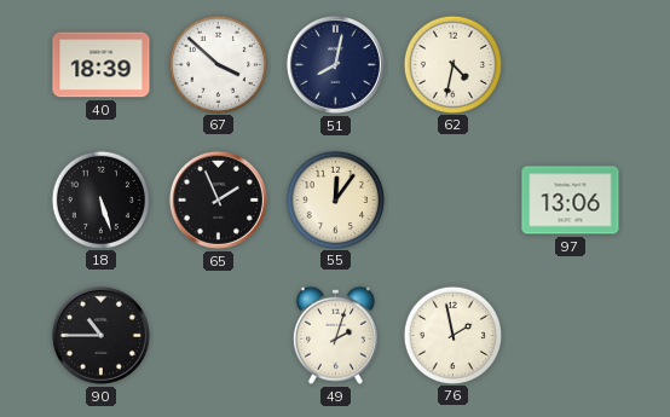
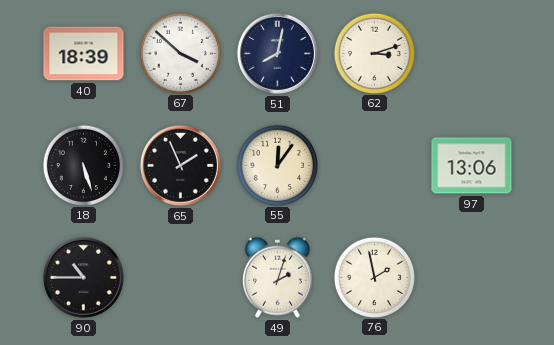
62: 4:32 -> 3:12 (374, 53)
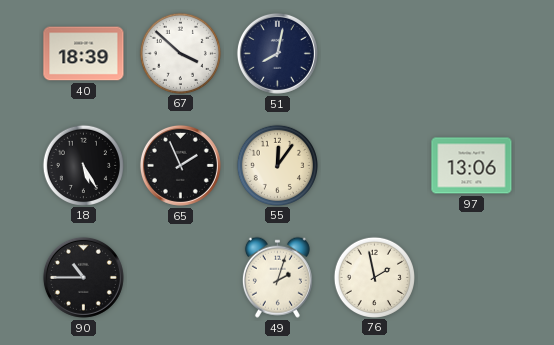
62: 3:12 -> none (374, 53)
18: 5:27 -> 5:25 (83, 165)
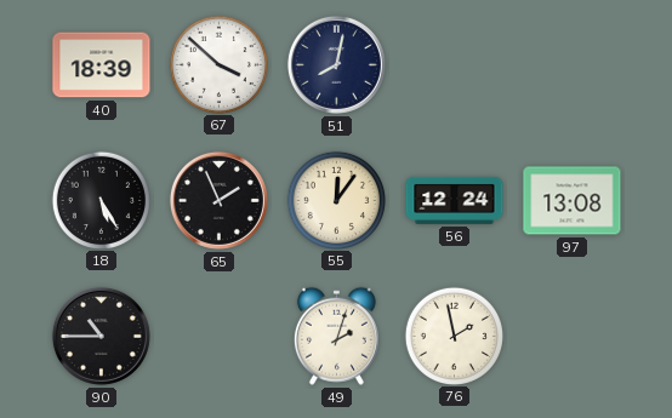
56: none -> 12:24 (455, 200)
97: 13:06 -> 13:08 (573, 201)
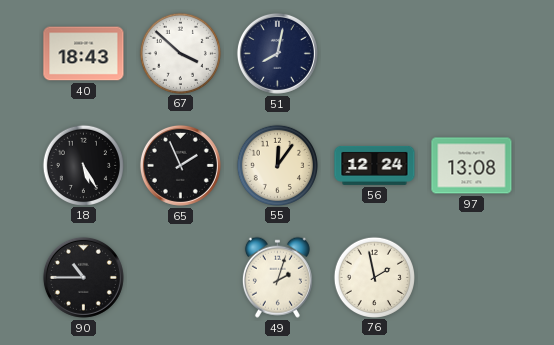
40: 18:39 -> 18:43 (84, 54)
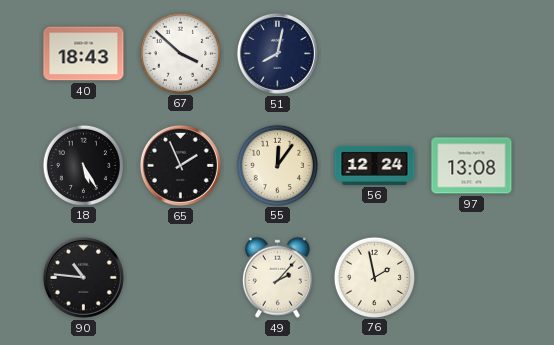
90: 10:45 -> 10:46 (83, 277)
49: 2:03 -> 2:07 (277, 277)
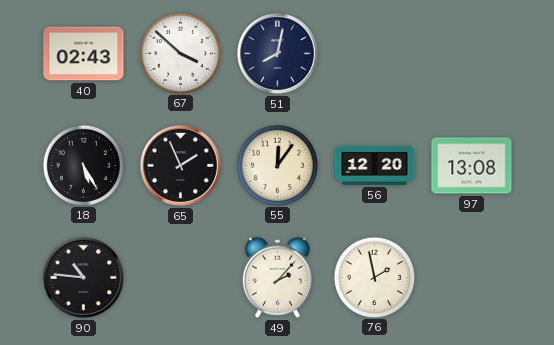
40: 18:43 -> 02:43 (84, 54)
56: 12:24 -> 12:20 (375, 165)
